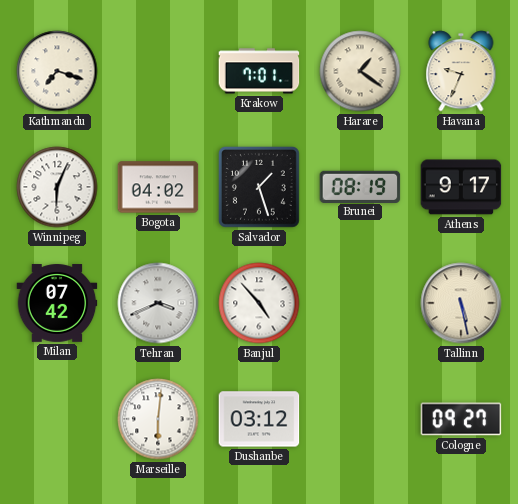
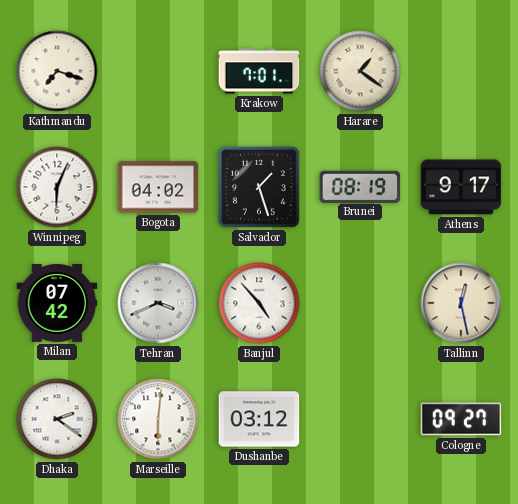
Havana: 9:34 -> none (461, 71)
Tallinn: 5:28 -> 12:28 (461, 303)
Dhaka: none -> 2:21 (57, 419)
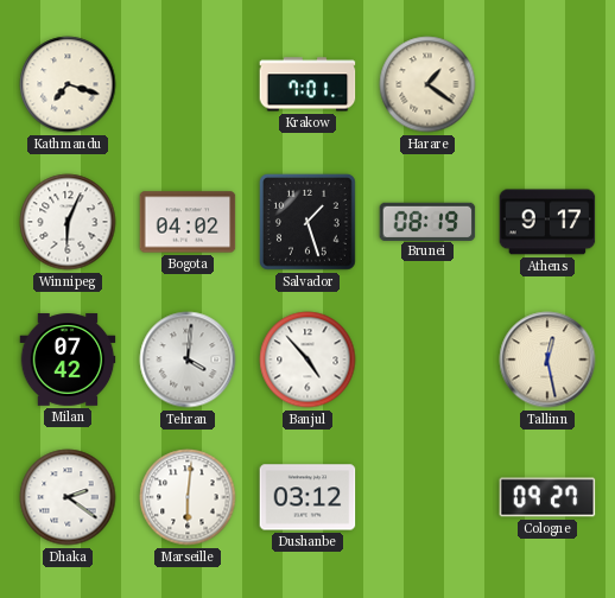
Tehran: 3:41 -> 4:01 (188, 360)
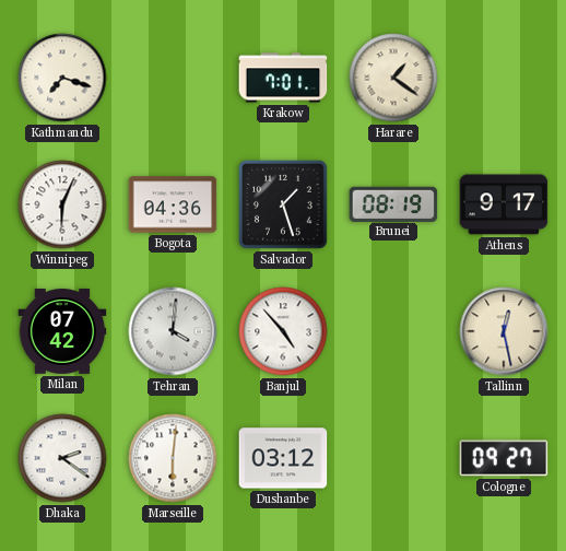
Bogota: 04:02 -> 04:36 (173, 204)
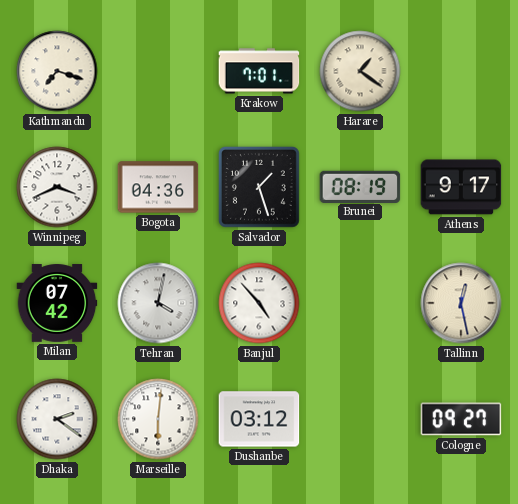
Winnipeg: 6:04 -> 3:41 (57, 187)
Tehran: 4:01 -> 4:02 (158, 303)
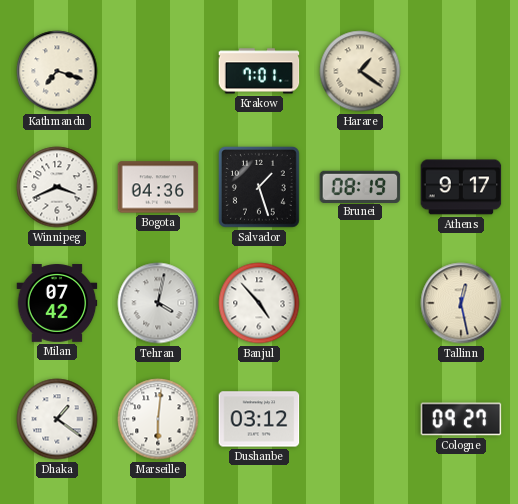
Dhaka: 2:21 -> 1:21 (57, 419)
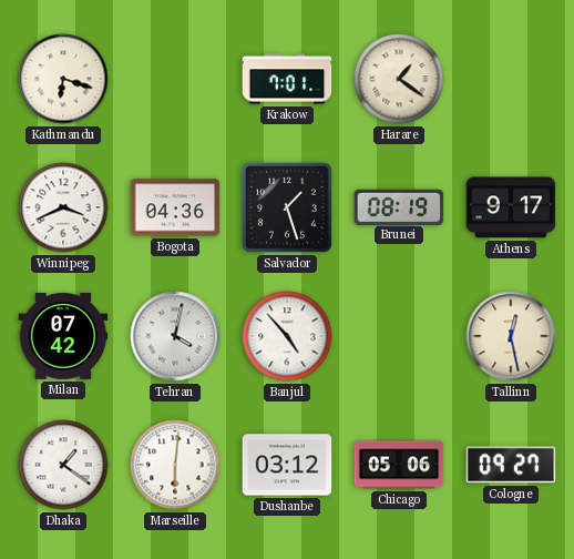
Kathmandu: 7:18 -> 6:18 (63, 79)
Chicago: none -> 05:06 (399, 465)
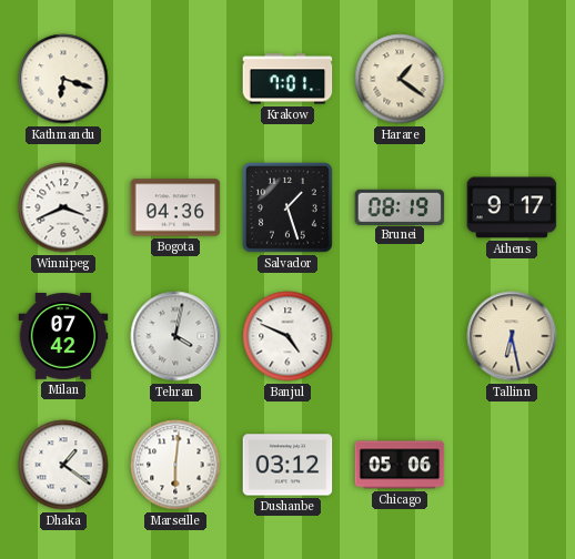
Banjul: 4:53 -> 4:49 (287, 336)
Tallinn: 12:28 -> 6:28 (512, 336)
Cologne: 09:27 -> none (511, 465)
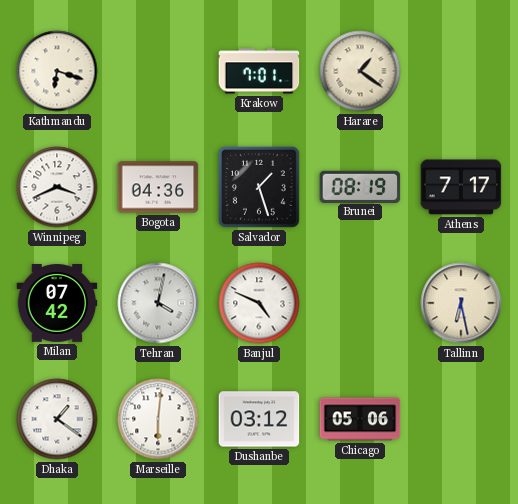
Athens: 9:17 -> 7:17 (461, 187)
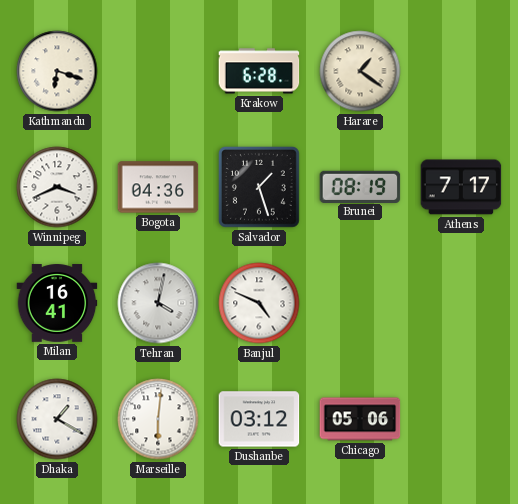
Krakow: 7:01 -> 6:28 (259, 71)
Milan: 07:42 -> 16:41 (57, 303)
Tallinn: 6:28 -> none (461, 303)
Dhaka: 1:21 -> 1:20 (57, 419)
